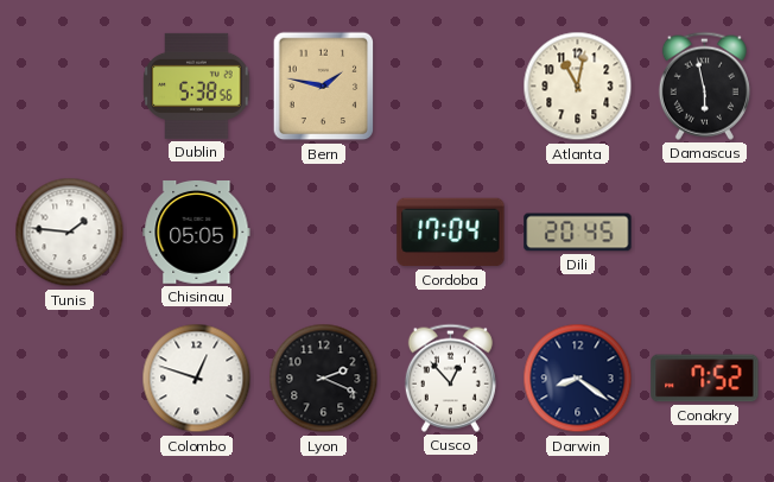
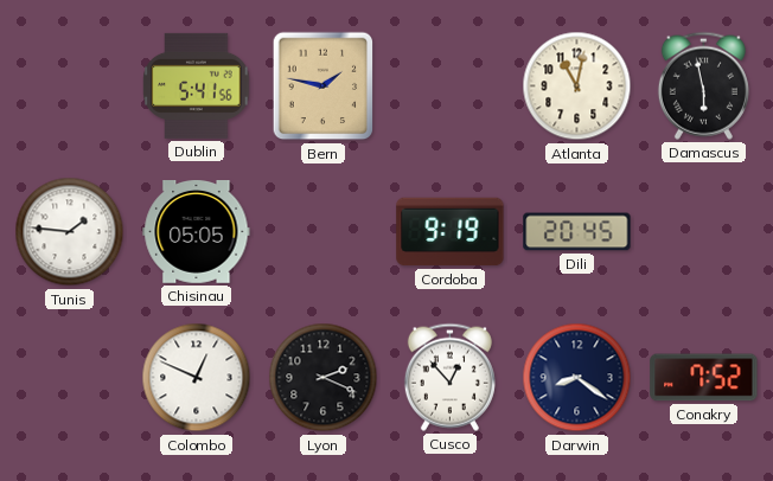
Dublin: 5:38 -> 5:41 (197, 85)
Cordoba: 17:04 -> 9:19 (451, 232)
Colombo: 12:48 -> 12:49 (197, 378)
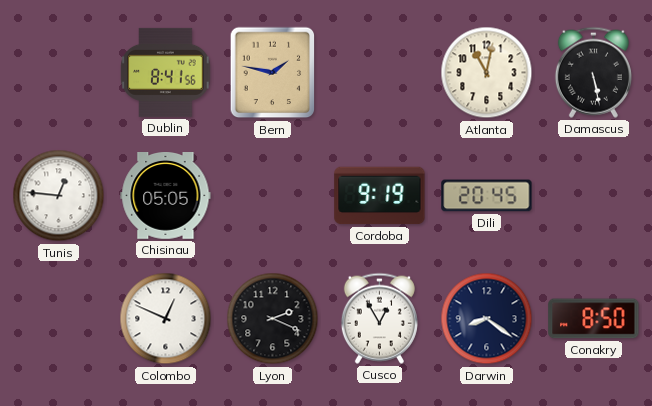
Dublin: 5:41 -> 8:41 (166, 72)
Damascus: 5:58 -> 5:28 (593, 72)
Tunis: 1:46 -> 12:46 (59, 196)
Cusco: 12:53 -> 12:55 (379, 318)
Conakry: 7:52 -> 8:50 (594, 319)
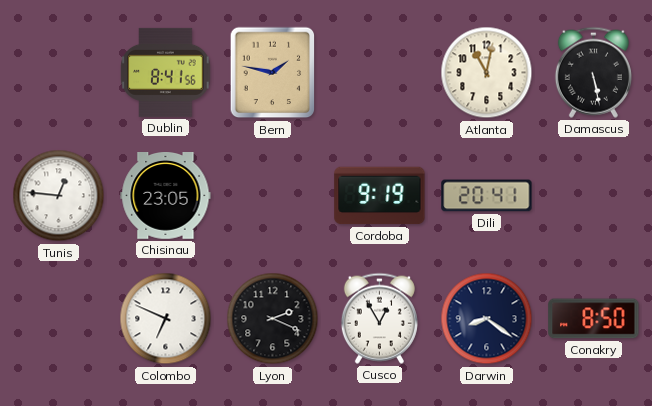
Chisinau: 05:05 -> 23:05 (166, 196)
Dili: 20:45 -> 20:41 (487, 196)
Colombo: 12:49 -> 6:49 (166, 319)
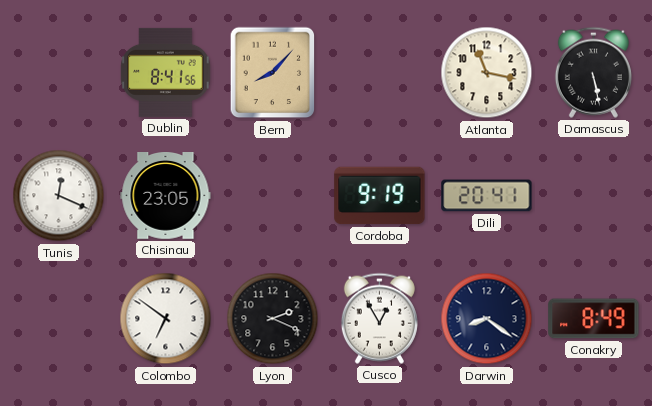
Bern: 1:47 -> 8:07 (273, 73)
Atlanta: 11:02 -> 11:17 (487, 73)
Tunis: 12:46 -> 12:19 (59, 196)
Colombo: 6:49 -> 6:51 (166, 319)
Conakry: 8:50 -> 8:49 (594, 319)
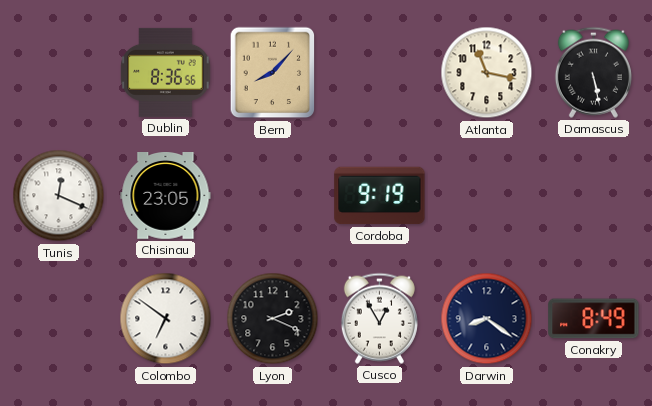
Dublin: 8:41 -> 8:36 (166, 72)
Dili: 20:41 -> none (487, 196)
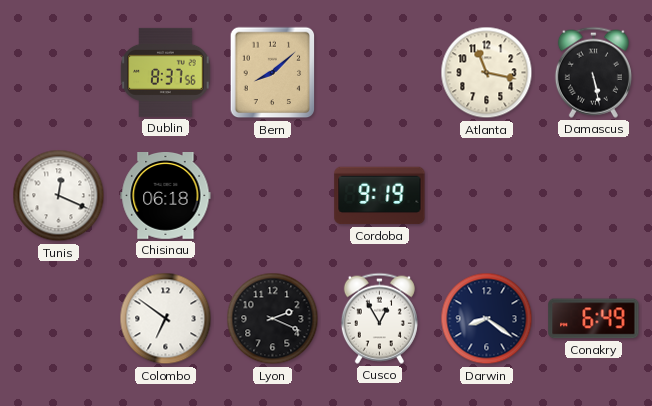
Dublin: 8:36 -> 8:37 (166, 72)
Bern: 8:07 -> 8:08 (273, 73)
Chisinau: 23:05 -> 06:18 (166, 196)
Conakry: 8:49 -> 6:49 (594, 319)
